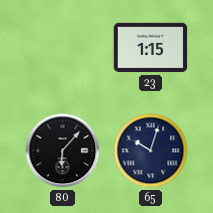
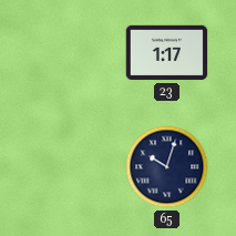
23: 1:15 -> 1:17 (167, 53)
80: 6:07 -> none (63, 151)
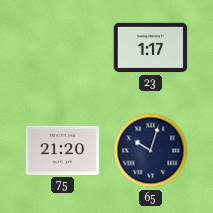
75: none -> 21:20 (63, 150)
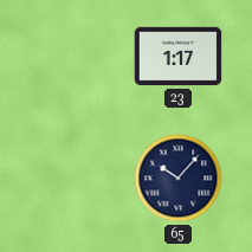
75: 21:20 -> none (63, 150)
65: 10:03 -> 10:07 (179, 179)
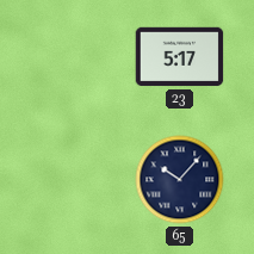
23: 1:17 -> 5:17 (180, 57)
